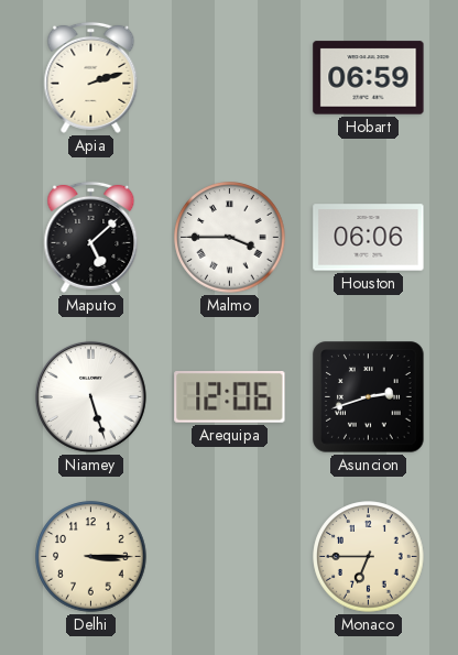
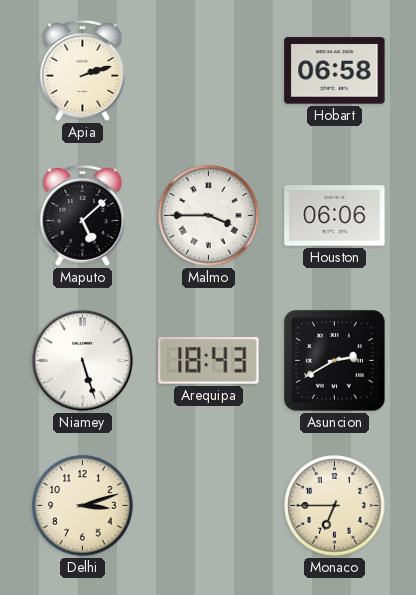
Hobart: 06:59 -> 06:58 (335, 71)
Arequipa: 12:06 -> 18:43 (209, 361)
Asuncion: 2:42 -> 2:40 (335, 361)
Delhi: 3:15 -> 3:12 (83, 506)
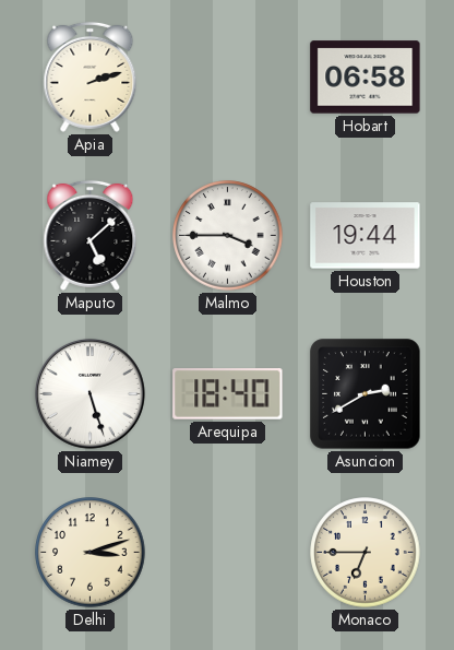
Houston: 06:06 -> 19:44 (366, 236)
Arequipa: 18:43 -> 18:40 (228, 394)
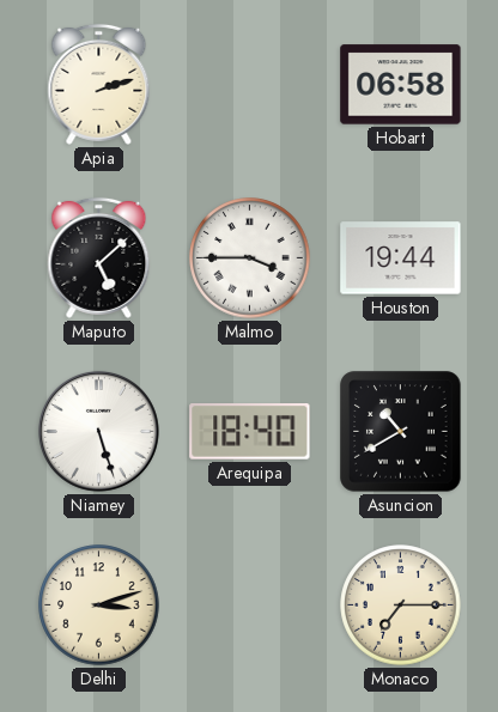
Asuncion: 2:40 -> 10:40 (401, 432)
Monaco: 6:45 -> 7:15 (401, 605)
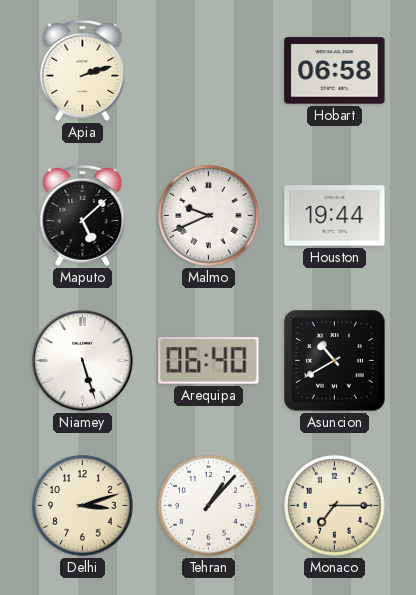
Malmo: 3:45 -> 9:41 (209, 216)
Arequipa: 18:40 -> 06:40 (209, 361)
Tehran: none -> 1:07 (209, 506)
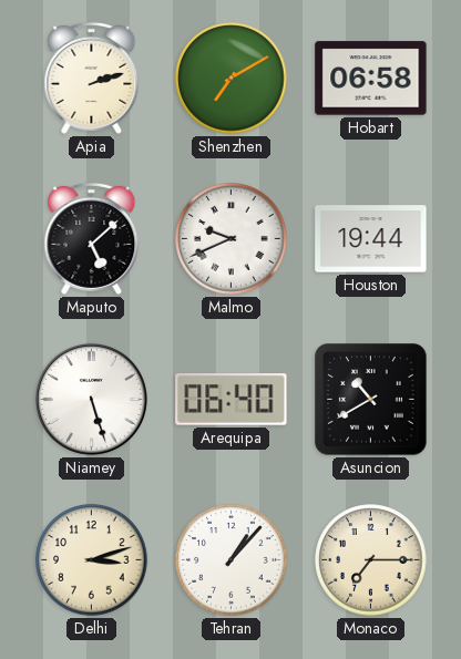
Shenzhen: none -> 7:10 (232, 79)
